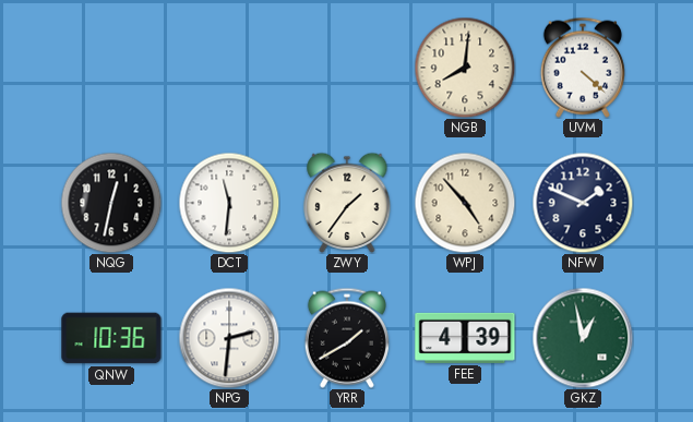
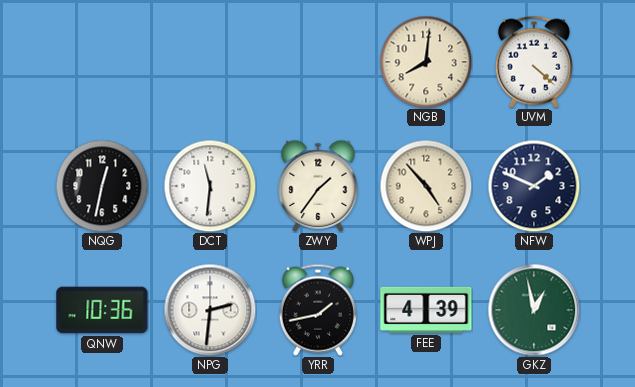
YRR: 1:40 -> 1:43 (318, 310)
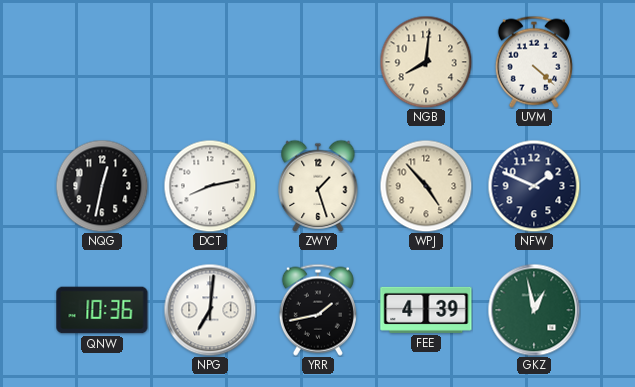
DCT: 11:31 -> 8:13 (210, 186)
ZWY: 1:36 -> 1:27 (318, 186)
NPG: 2:31 -> 7:01 (210, 310)
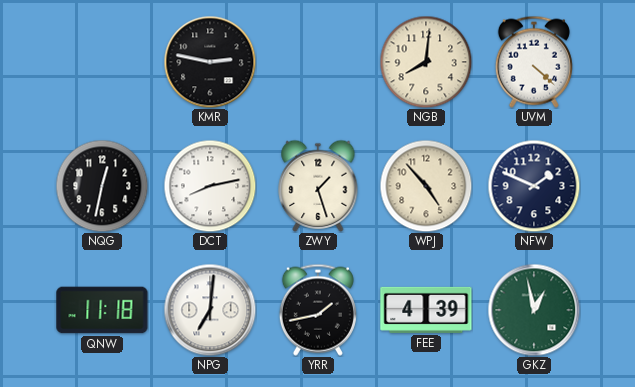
KMR: none -> 2:47 (210, 62)
QNW: 10:36 -> 11:18 (102, 310)
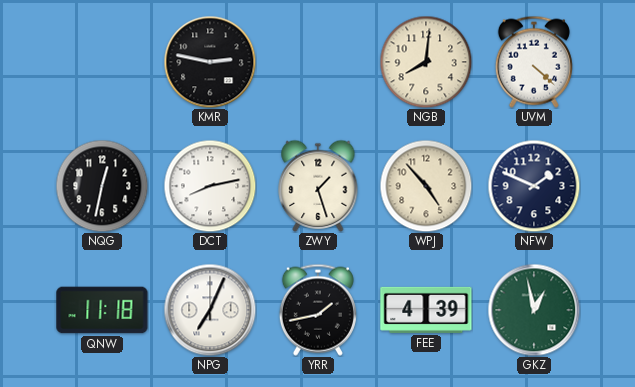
NPG: 7:01 -> 7:04 (210, 310)
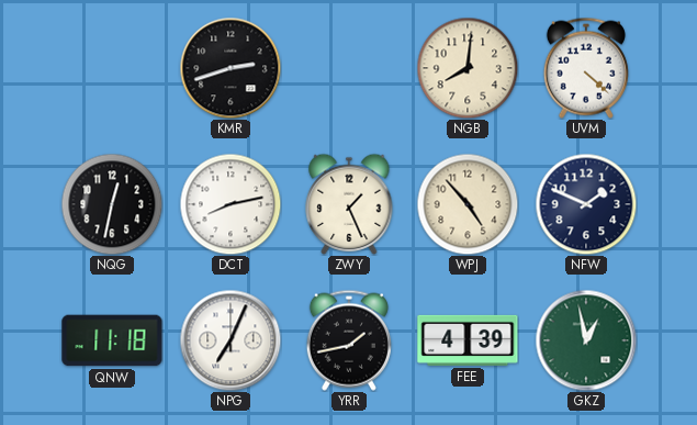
KMR: 2:47 -> 2:42 (231, 68)
ZWY: 1:27 -> 1:26 (349, 204)
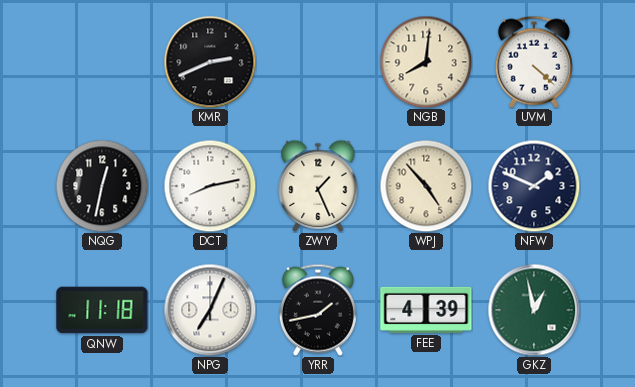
KMR: 2:42 -> 2:41 (210, 62)
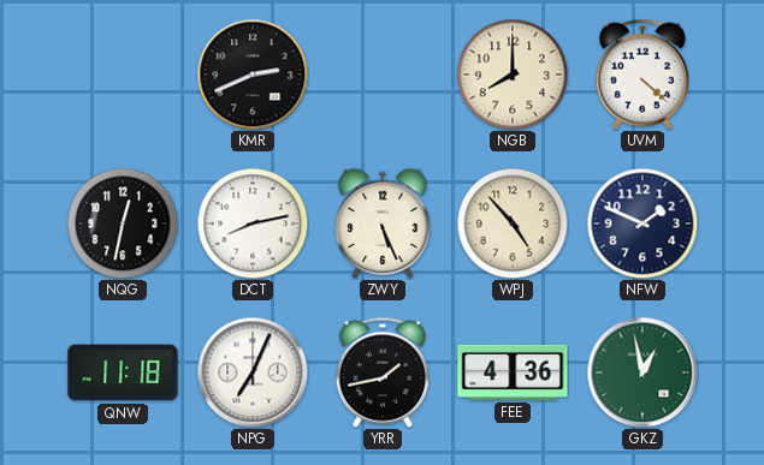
NGB: 8:01 -> 8:00 (513, 74)
ZWY: 1:26 -> 5:26 (383, 223)
FEE: 4:39 -> 4:36 (513, 372)
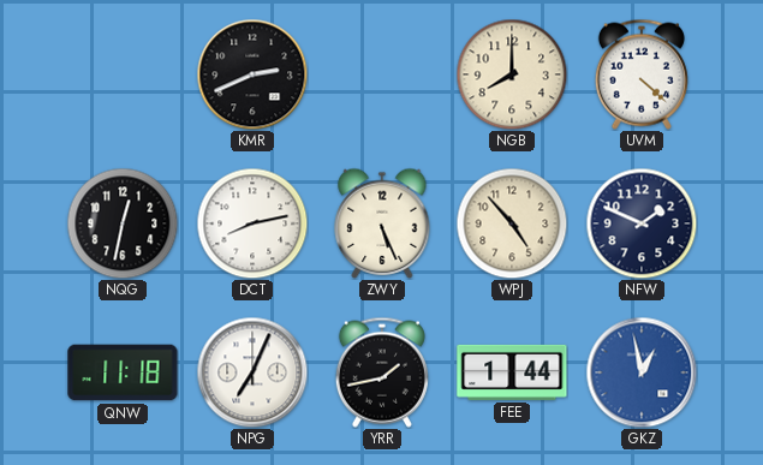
FEE: 4:36 -> 1:44 (512, 372)
GKZ dial: green -> blue (642, 372)
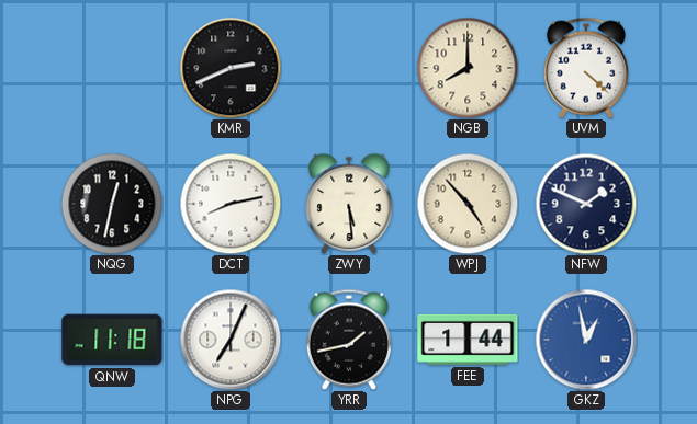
ZWY: 5:26 -> 5:29 (349, 204)
